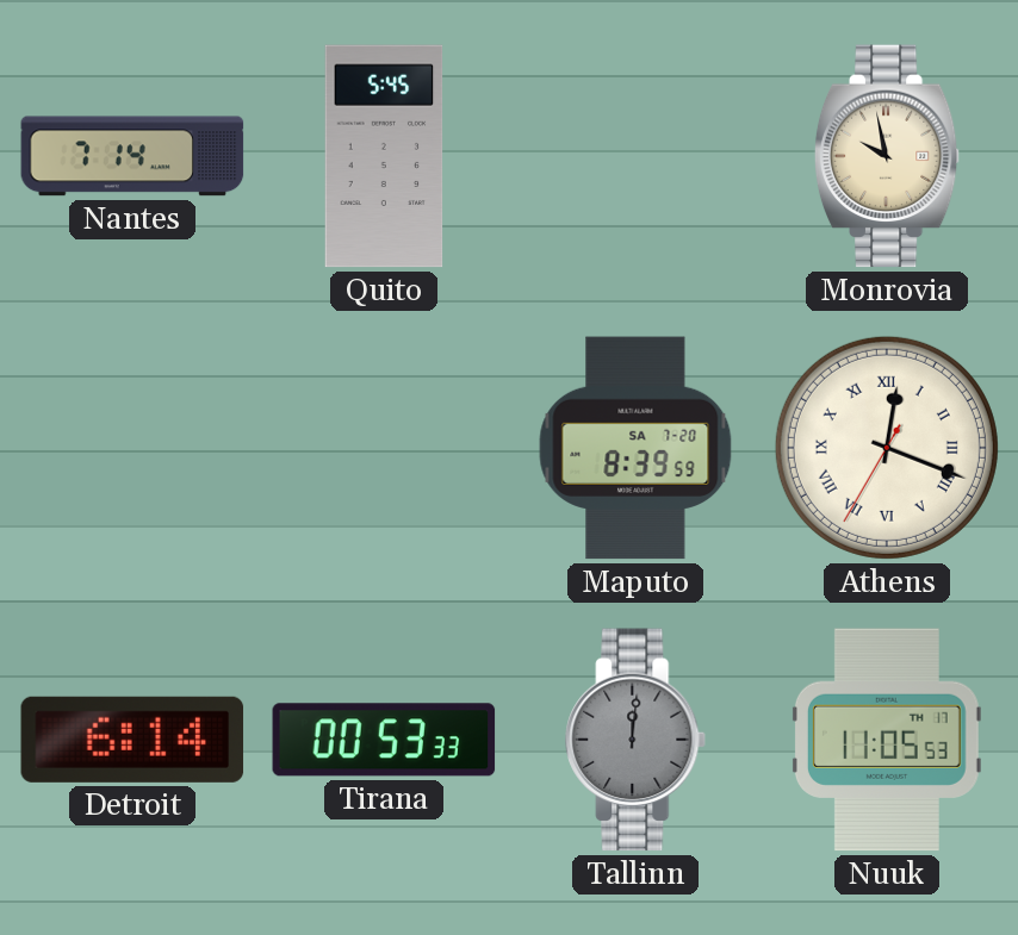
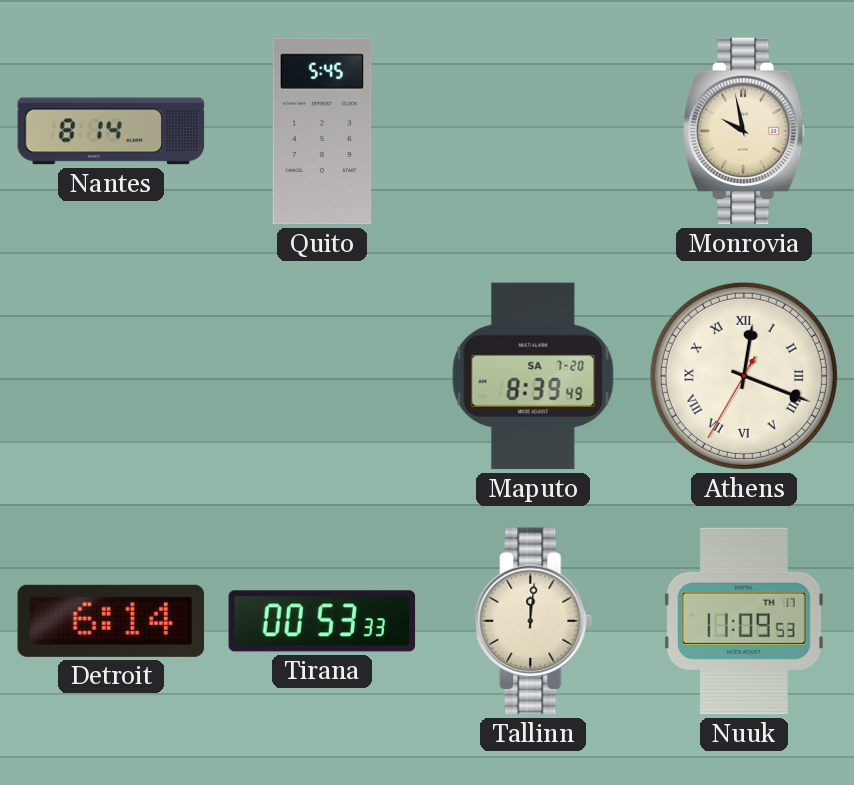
Nantes: 7:14 -> 8:14 (111, 131)
Maputo: 8:39:59 -> 8:39:49 (533, 376)
Tallinn dial: grey -> cream (534, 621)
Nuuk: 11:05 -> 11:09 (744, 621)
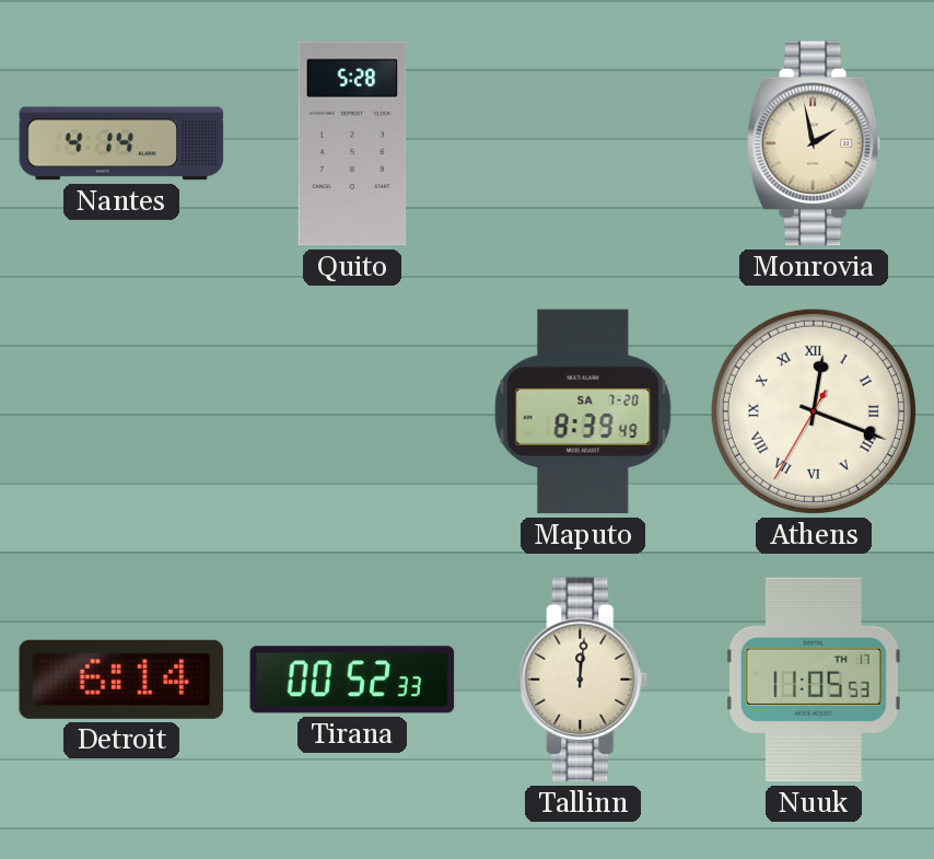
Nantes: 8:14 -> 4:14 (121, 143)
Quito: 5:45 -> 5:28 (352, 143)
Monrovia: 9:58 -> 1:58 (814, 143)
Tirana: 00:53 -> 00:52 (352, 680)
Nuuk: 11:09 -> 11:05 (814, 680)
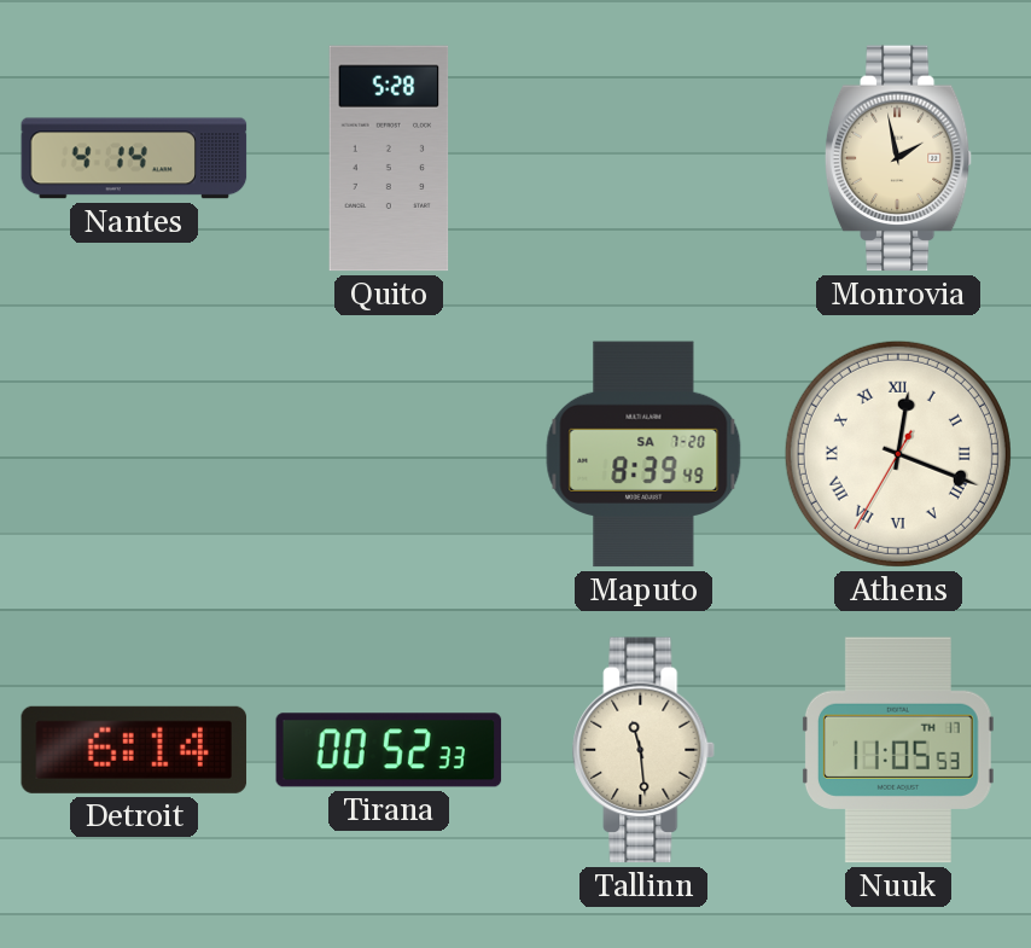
Tallinn: 12:01 -> 11:29 (645, 750)
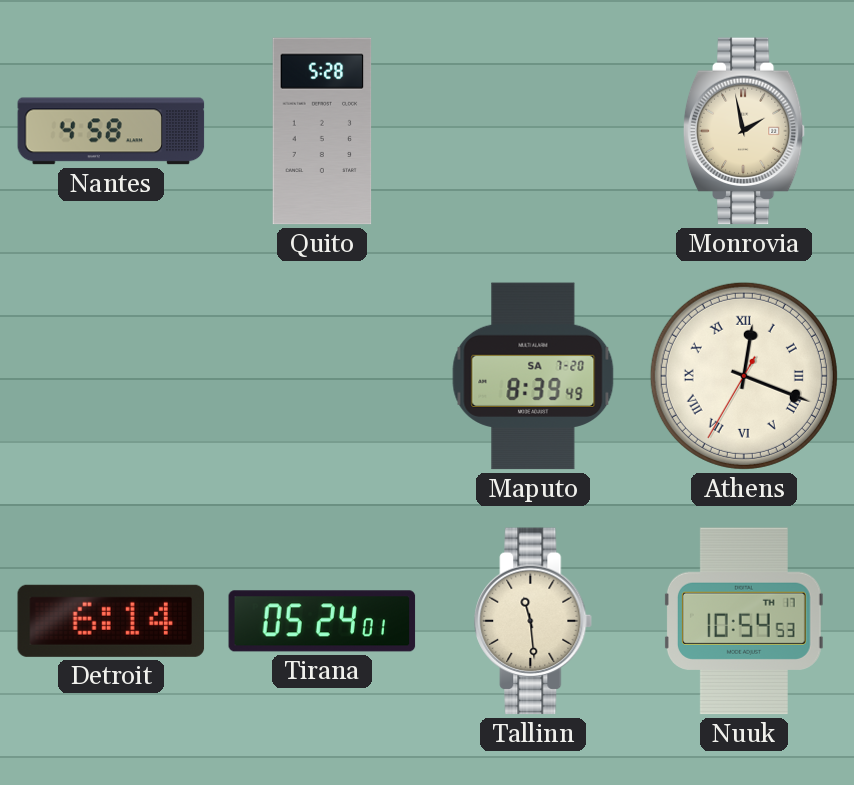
Nantes: 4:14 -> 4:58 (111, 131)
Tirana: 00:52 -> 05:24 (322, 621)
Nuuk: 11:05 -> 10:54 (744, 621)
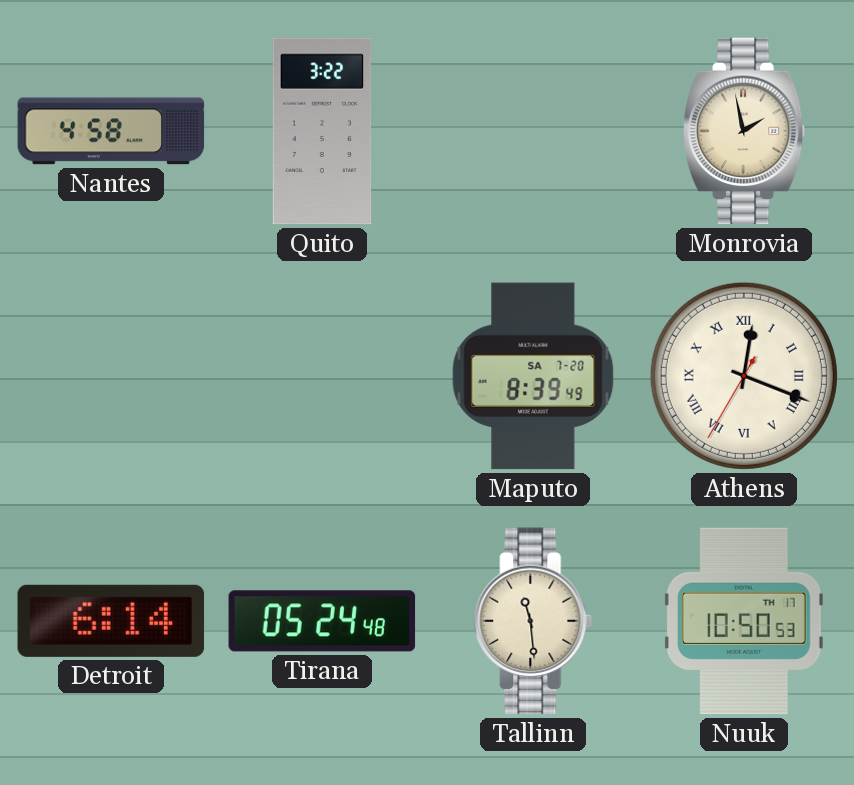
Quito: 5:28 -> 3:22 (322, 131)
Tirana: 05:24:01 -> 05:24:48 (322, 621)
Nuuk: 10:54 -> 10:50 (744, 621)
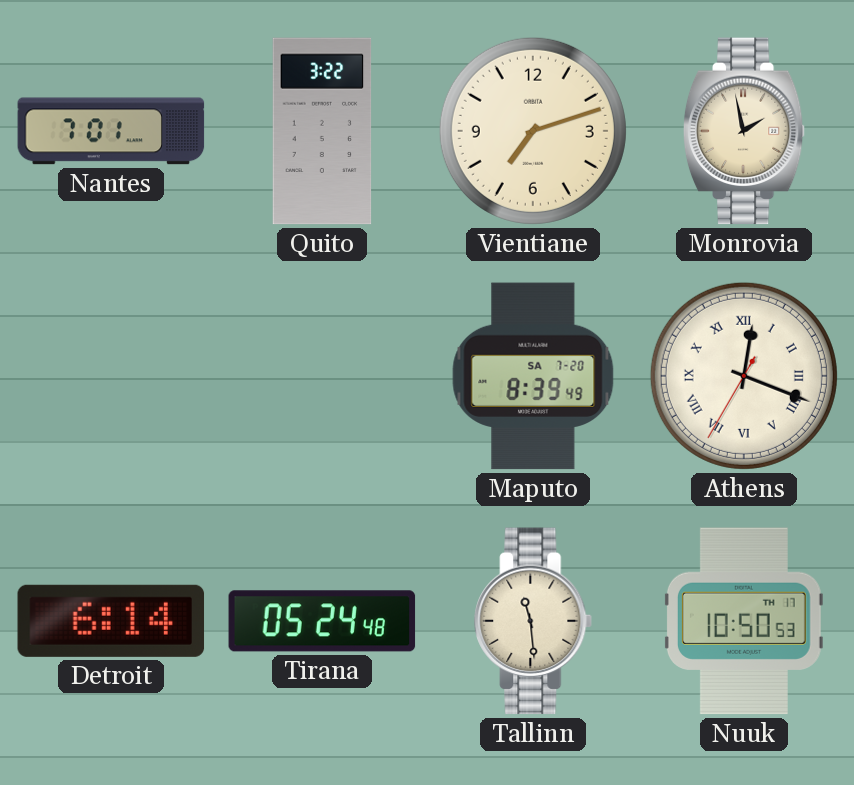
Nantes: 4:58 -> 7:01 (111, 131)
Vientiane: none -> 7:12 (533, 131)
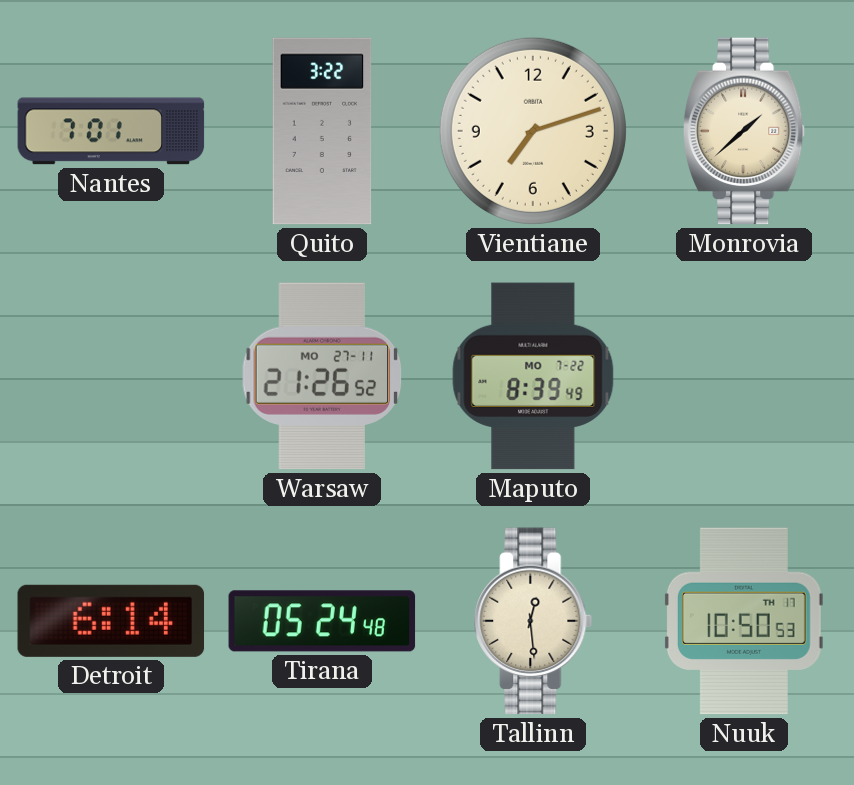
Monrovia: 1:58 -> 1:38 (744, 131)
Warsaw: none -> 21:26 (322, 376)
Maputo date: SA 7-20 -> MO 7-22 (533, 376)
Athens: 12:18 -> none (744, 376)
Tallinn: 11:29 -> 12:29 (534, 621)
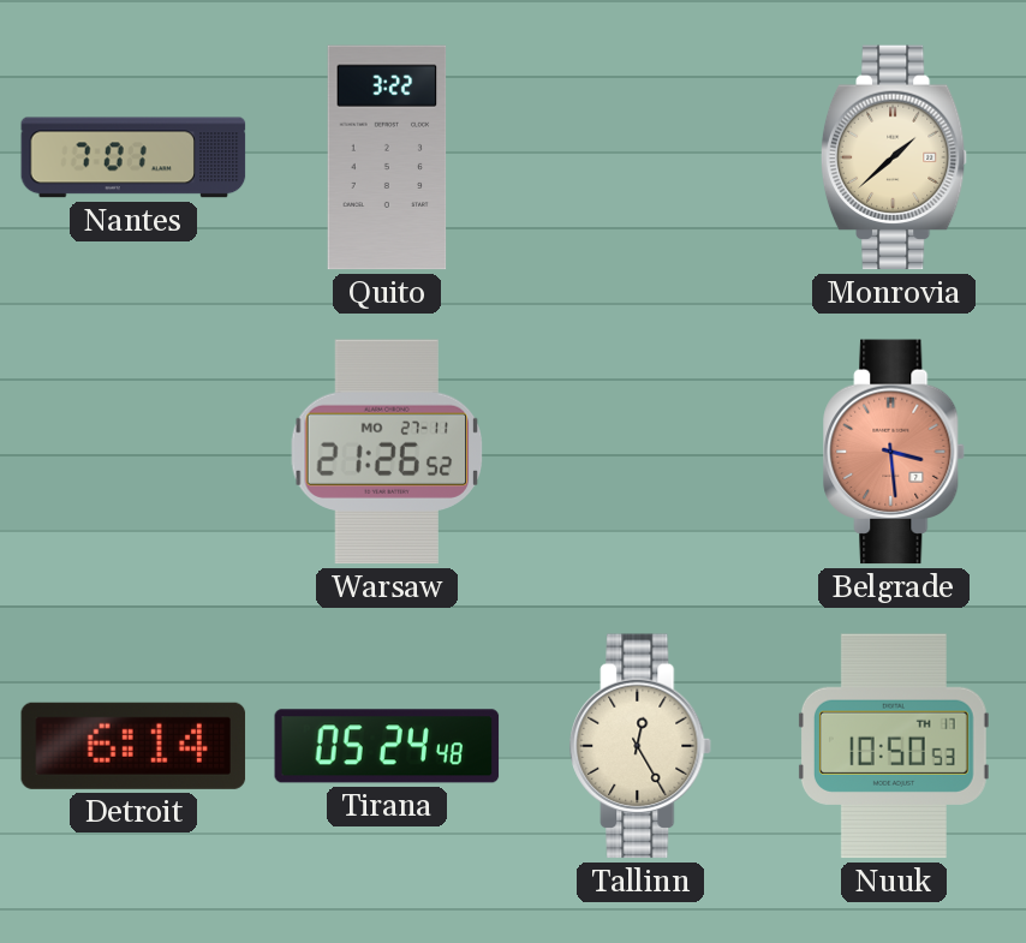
Vientiane: 7:12 -> none (533, 131)
Maputo: 8:39 -> none (533, 376)
Belgrade: none -> 3:29 (895, 452)
Tallinn: 12:29 -> 12:25 (642, 746)
